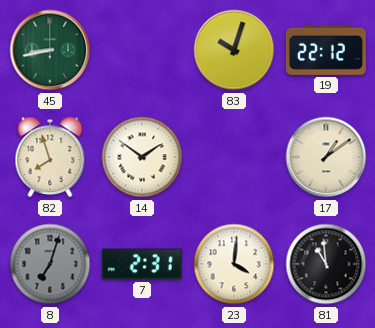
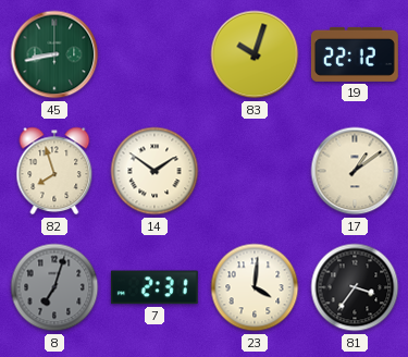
81: 10:59 -> 3:36 (355, 287)
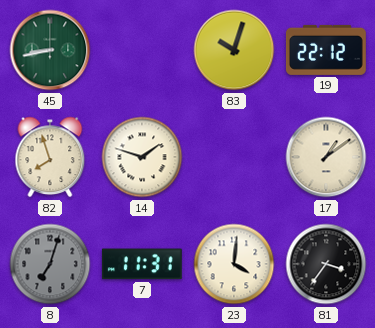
14: 1:51 -> 1:48 (142, 157)
7: 2:31 -> 11:31 (142, 264)
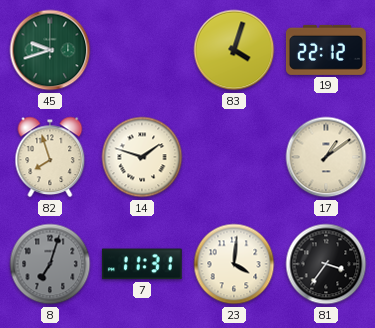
45: 8:43 -> 9:42 (50, 50)
83: 10:03 -> 4:03 (234, 50)
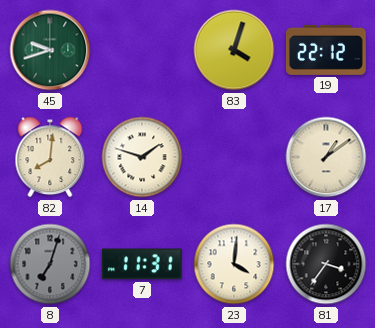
82: 7:57 -> 8:01 (50, 157)
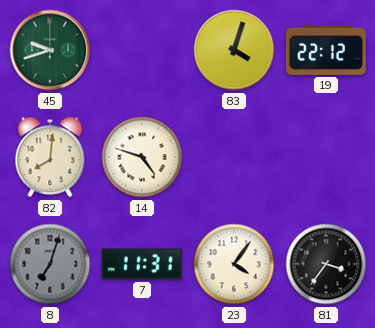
14: 1:48 -> 4:48 (142, 157)
17: 1:09 -> none (326, 157)
23: 4:01 -> 4:06 (234, 264)
